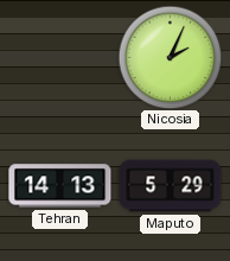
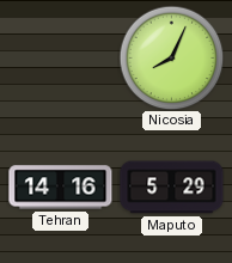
Nicosia: 2:04 -> 8:04 (171, 57)
Tehran: 14:13 -> 14:16 (61, 188)
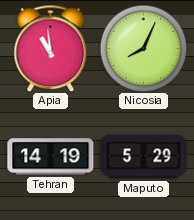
Apia: none -> 10:59 (51, 48)
Tehran: 14:16 -> 14:19 (51, 157)
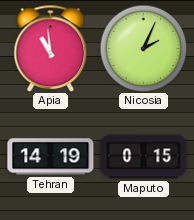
Nicosia: 8:04 -> 2:04 (143, 48)
Maputo: 5:29 -> 0:15 (144, 157)
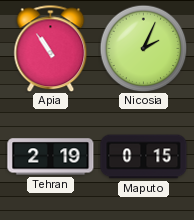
Apia: 10:59 -> 10:54 (51, 48)
Tehran: 14:19 -> 2:19 (51, 157)
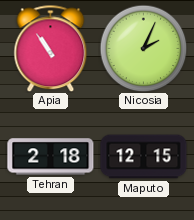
Tehran: 2:19 -> 2:18 (51, 157)
Maputo: 0:15 -> 12:15 (144, 157)
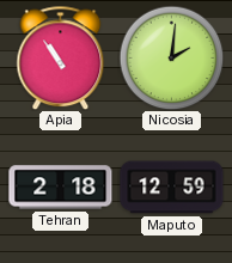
Nicosia: 2:04 -> 2:01 (171, 57)
Maputo: 12:15 -> 12:59 (172, 188)
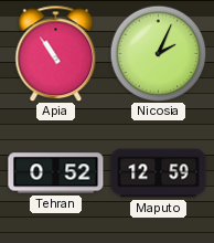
Nicosia: 2:01 -> 2:04 (158, 53)
Tehran: 2:18 -> 0:52 (56, 173)
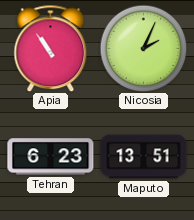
Tehran: 0:52 -> 6:23 (51, 157)
Maputo: 12:59 -> 13:51 (144, 157)
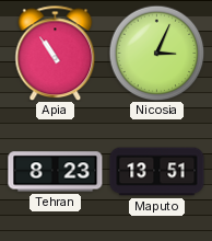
Nicosia: 2:04 -> 3:04 (156, 53)
Tehran: 6:23 -> 8:23 (56, 172)
